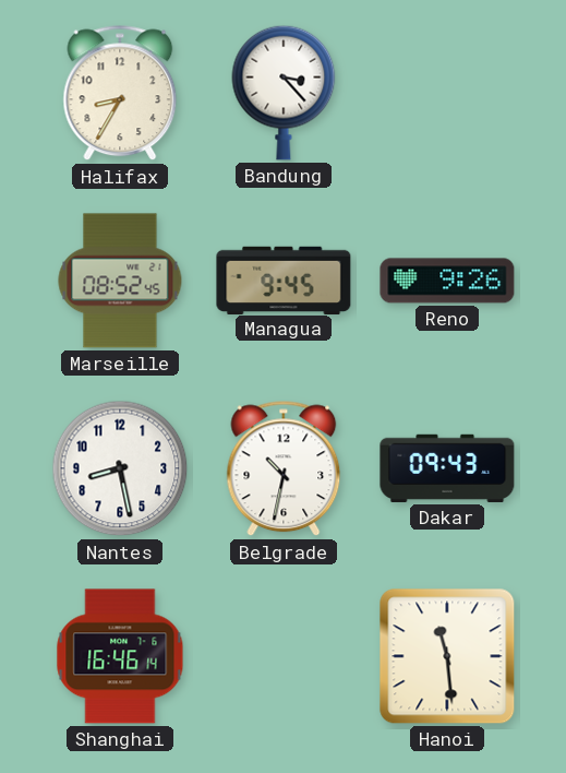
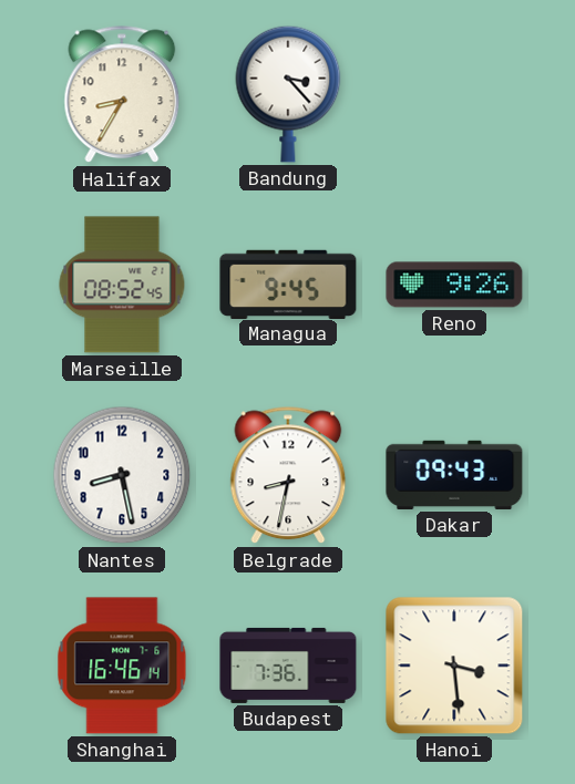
Belgrade: 10:32 -> 8:32 (288, 475)
Budapest: none -> 7:36 (288, 666)
Hanoi: 11:29 -> 3:29 (454, 666)
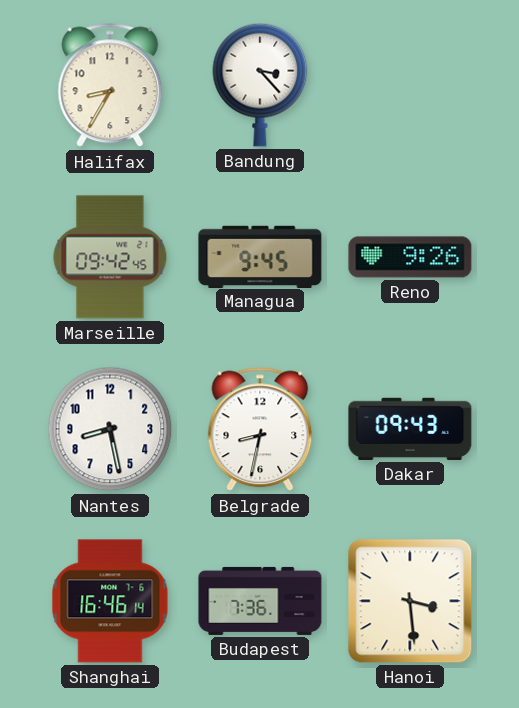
Marseille: 08:52 -> 09:42 (110, 257)
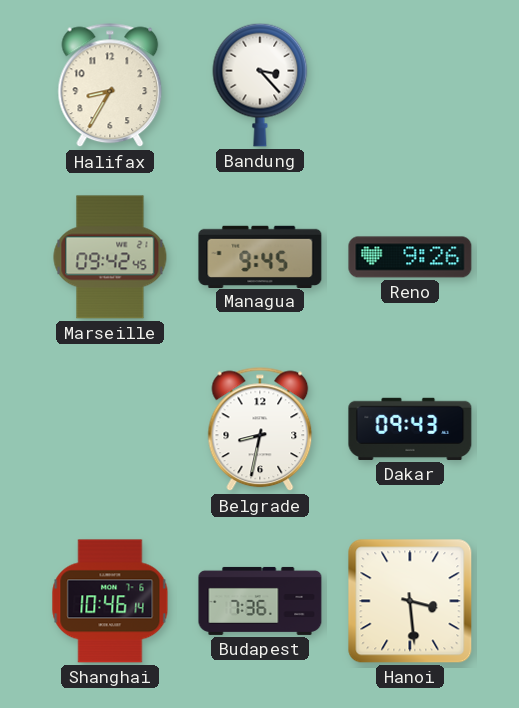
Nantes: 8:28 -> none (110, 429)
Shanghai: 16:46 -> 10:46 (110, 601)
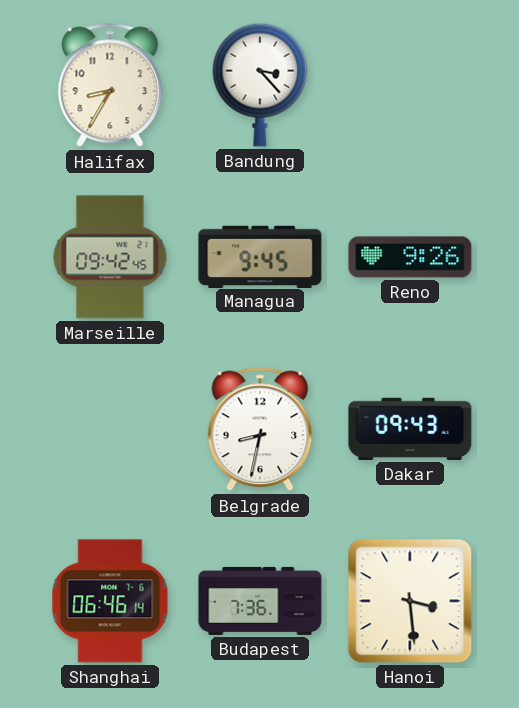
Shanghai: 10:46 -> 06:46 (110, 601)
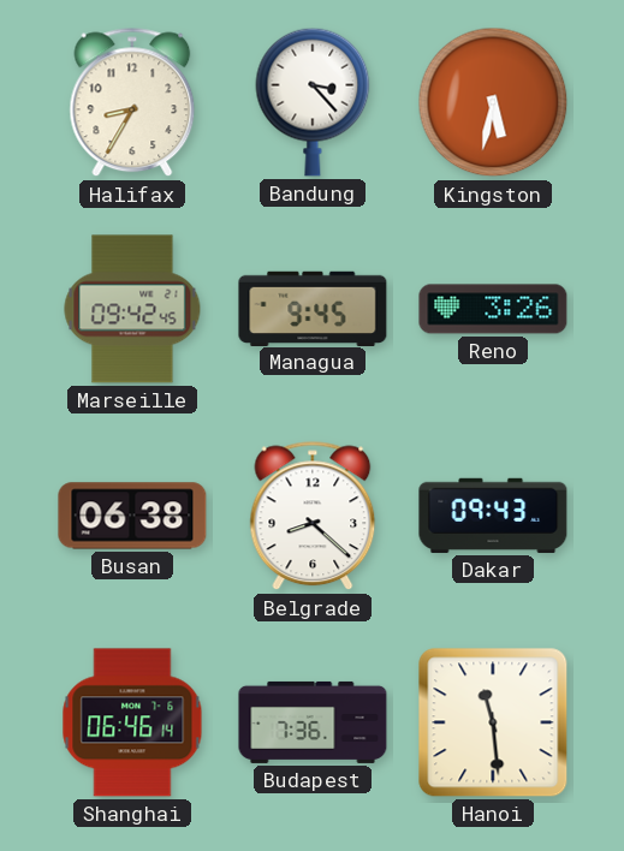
Kingston: none -> 5:32 (493, 102)
Reno: 9:26 -> 3:26 (493, 309)
Busan: none -> 06:38 (132, 516)
Belgrade: 8:32 -> 8:22 (313, 516)
Hanoi: 3:29 -> 11:29 (493, 722)
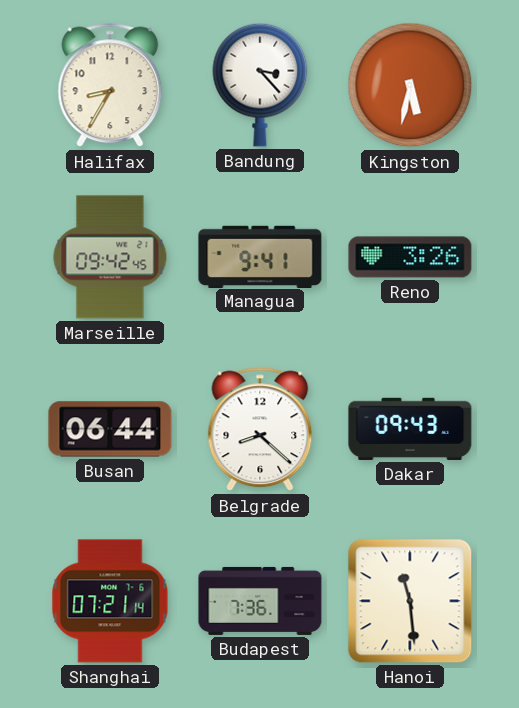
Managua: 9:45 -> 9:41 (260, 256)
Busan: 06:38 -> 06:44 (110, 429)
Shanghai: 06:46 -> 07:21 (110, 601)
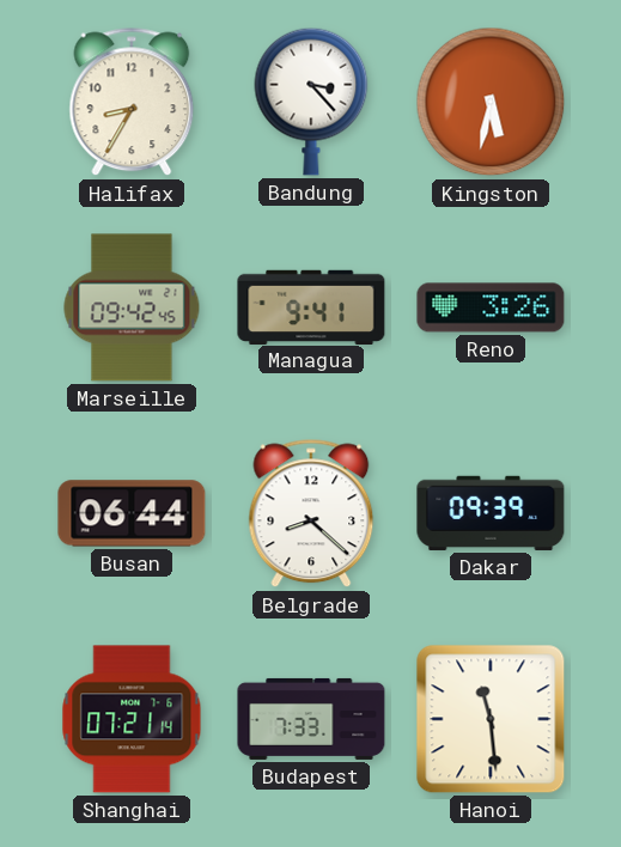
Dakar: 09:43 -> 09:39 (491, 513)
Budapest: 7:36 -> 7:33 (311, 719)
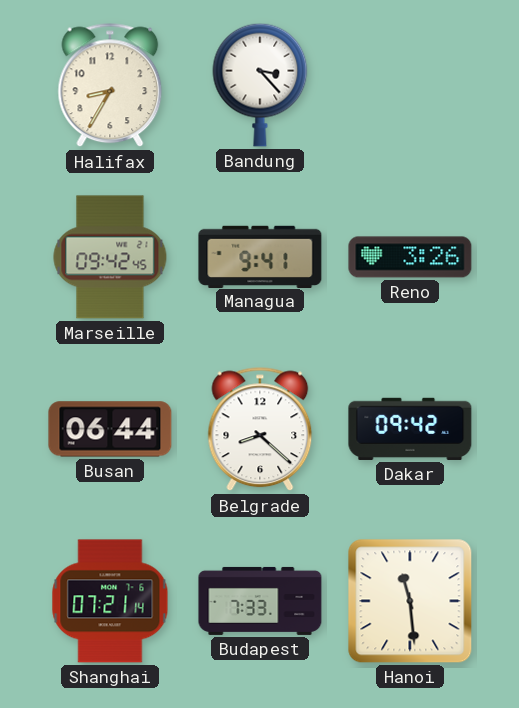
Kingston: 5:32 -> none (491, 102)
Dakar: 09:39 -> 09:42 (410, 429)
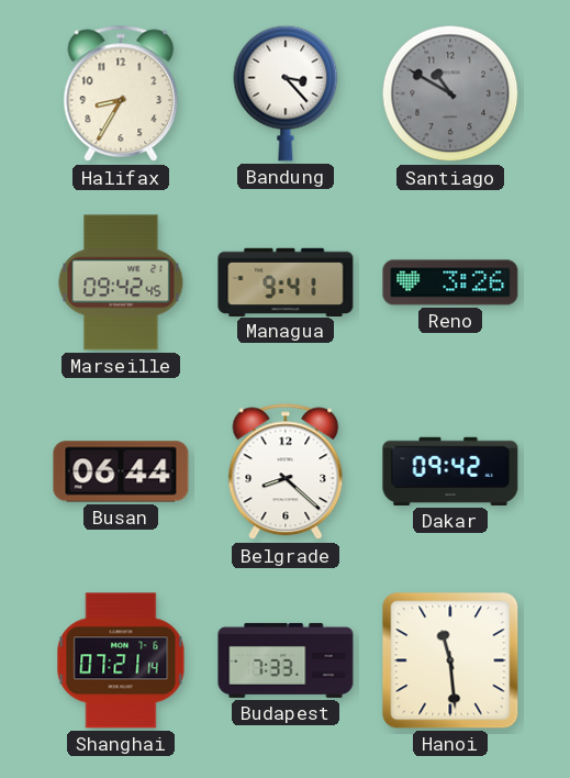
Santiago: none -> 10:50 (450, 93)
